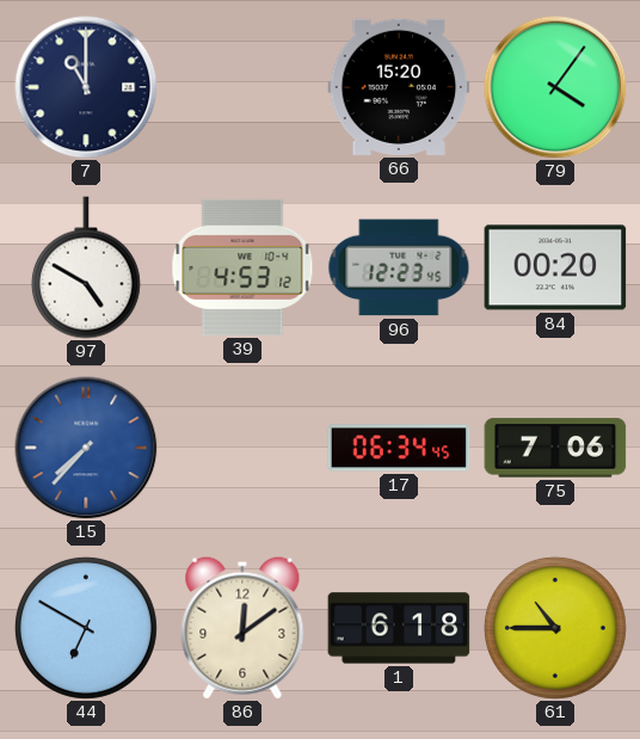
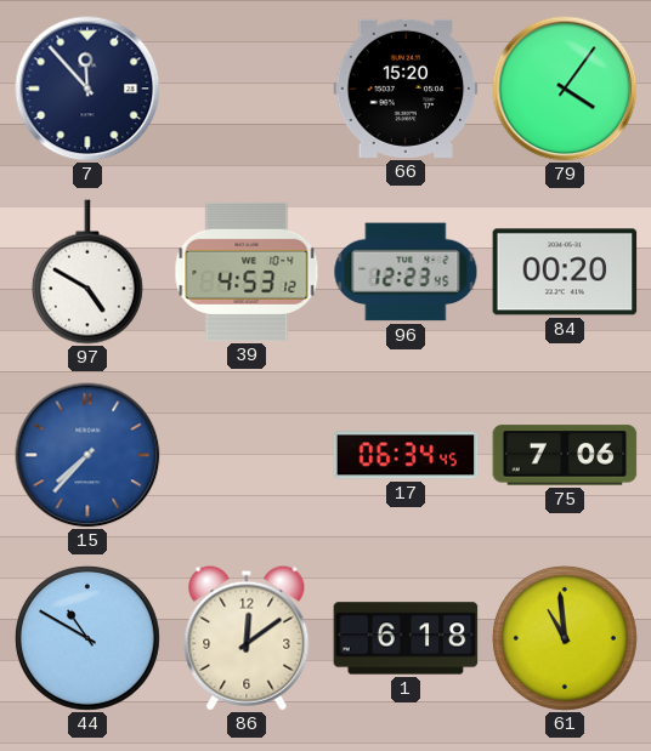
7: 11:00 -> 11:53 (87, 89)
44: 6:50 -> 10:50 (87, 638)
61: 10:45 -> 10:59 (565, 638)
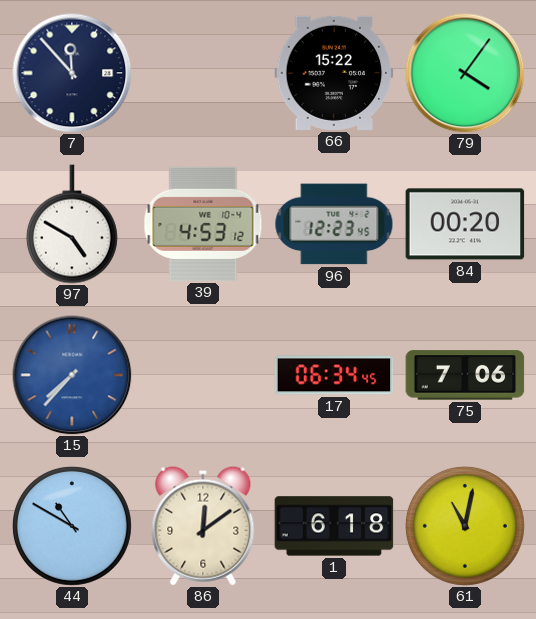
66: 15:20 -> 15:22 (334, 73)
61: 10:59 -> 11:02 (465, 526)
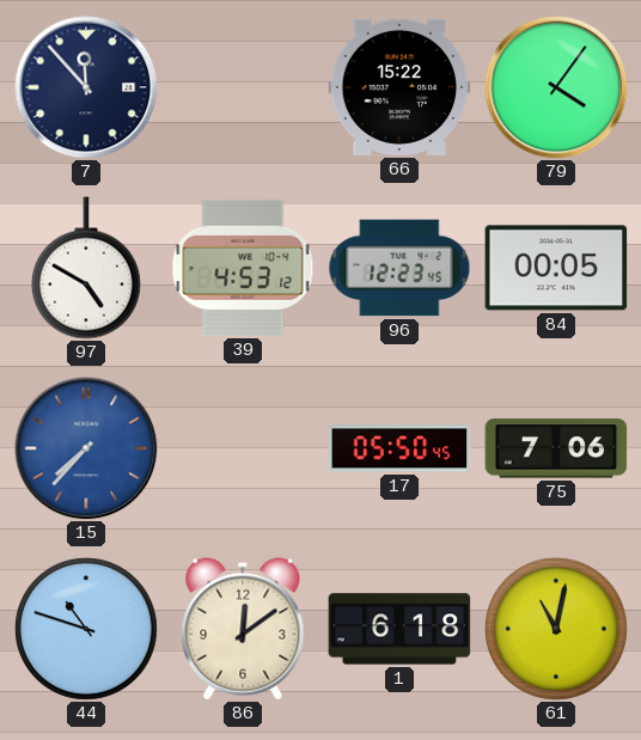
84: 00:20 -> 00:05 (556, 268)
17: 06:34 -> 05:50 (399, 448)
44: 10:50 -> 10:48 (86, 629)
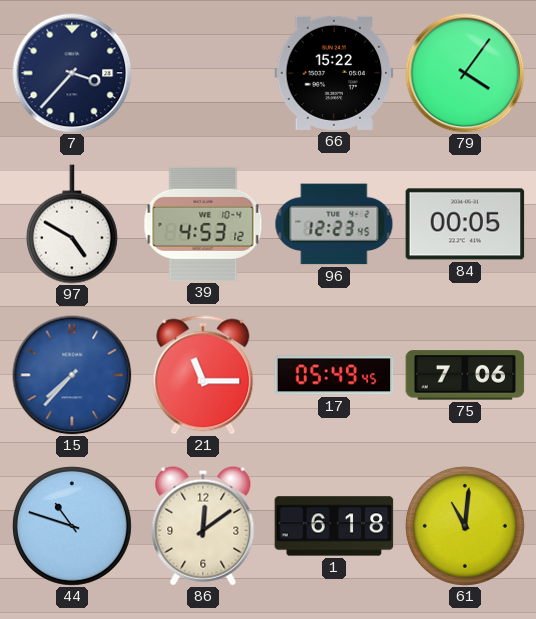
7: 11:53 -> 3:37 (72, 73)
21: none -> 11:15 (203, 375)
17: 05:50 -> 05:49 (334, 375)
61: 11:02 -> 11:01 (465, 526)
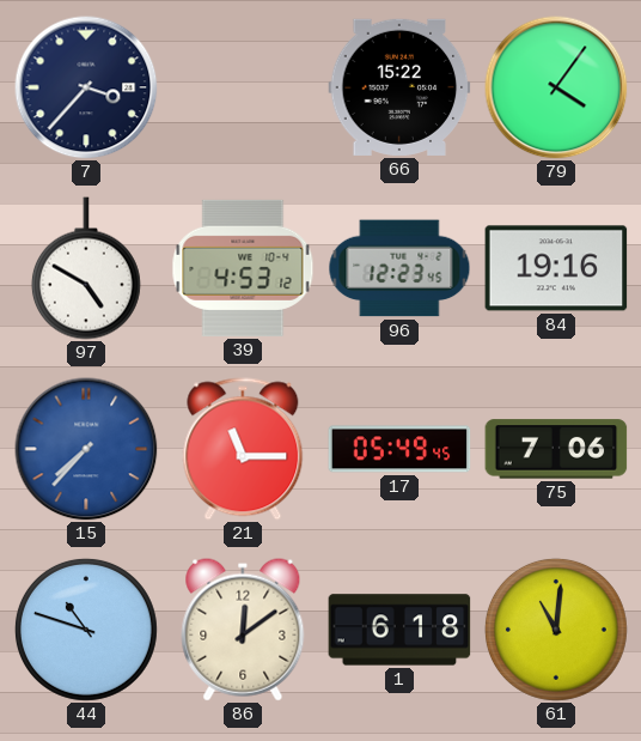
84: 00:05 -> 19:16 (556, 268)
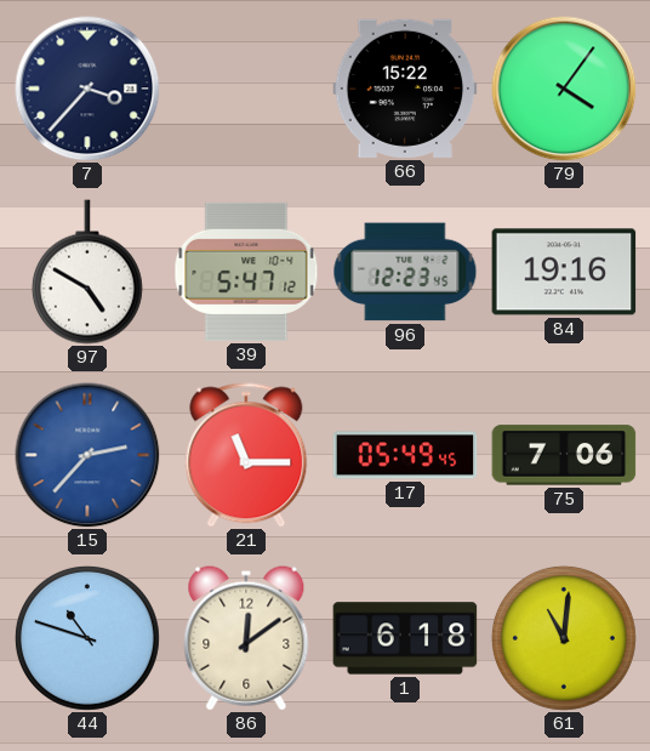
39: 4:53 -> 5:47 (246, 272)
15: 7:37 -> 2:37 (87, 455)
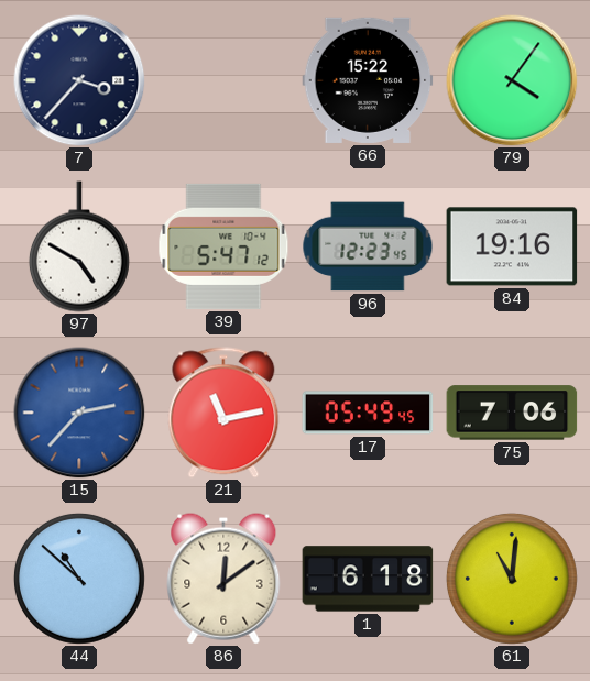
21: 11:15 -> 11:13 (223, 413)
44: 10:48 -> 10:52 (79, 579)
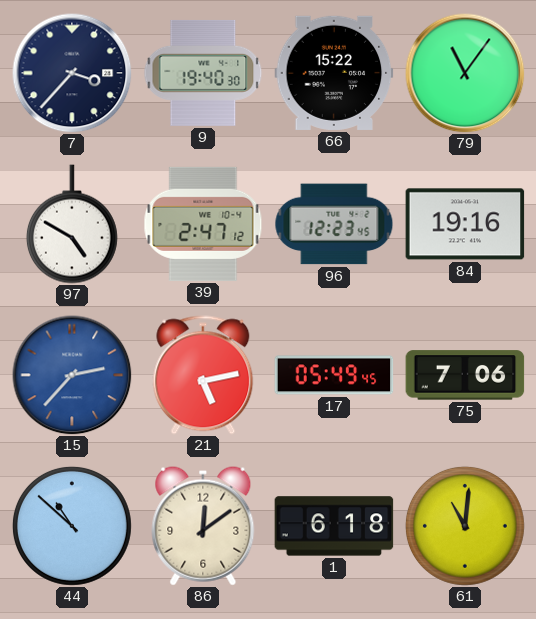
9: none -> 19:40 (203, 73)
79: 4:06 -> 11:06 (465, 73)
39: 5:47 -> 2:47 (203, 224)
21: 11:13 -> 5:13 (203, 375)
